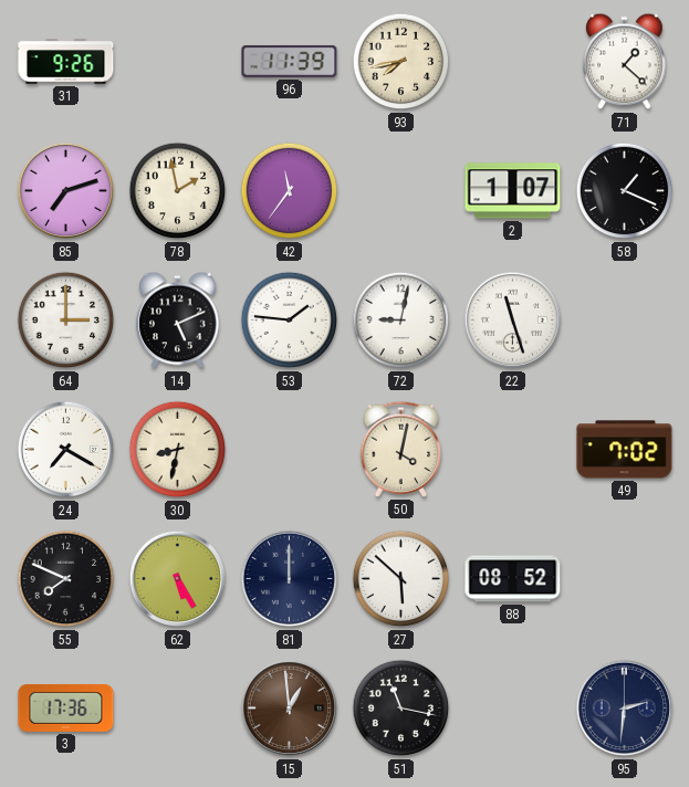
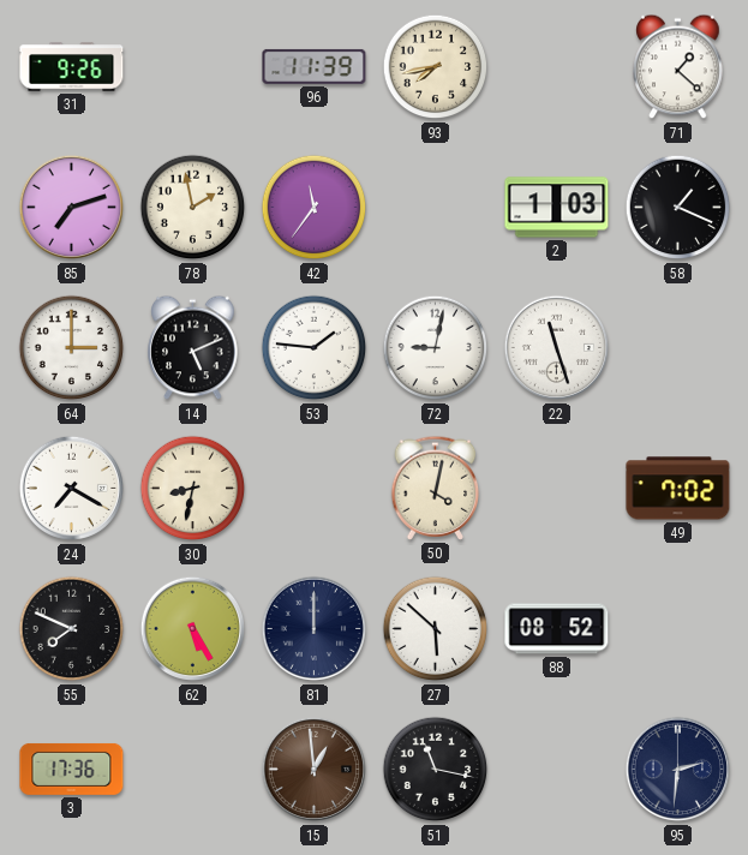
2: 1:07 -> 1:03 (557, 208)
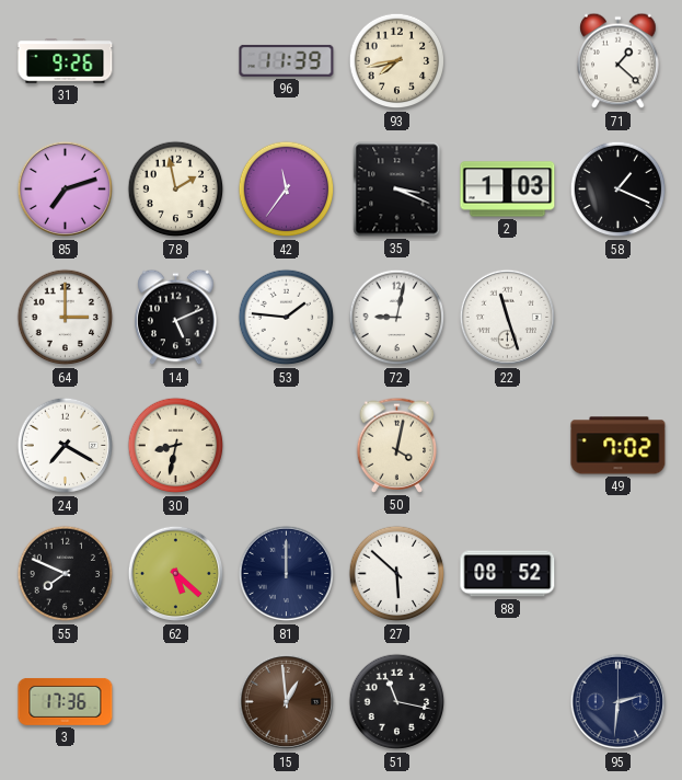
35: none -> 3:19 (397, 190)
62: 5:25 -> 5:22 (176, 574)
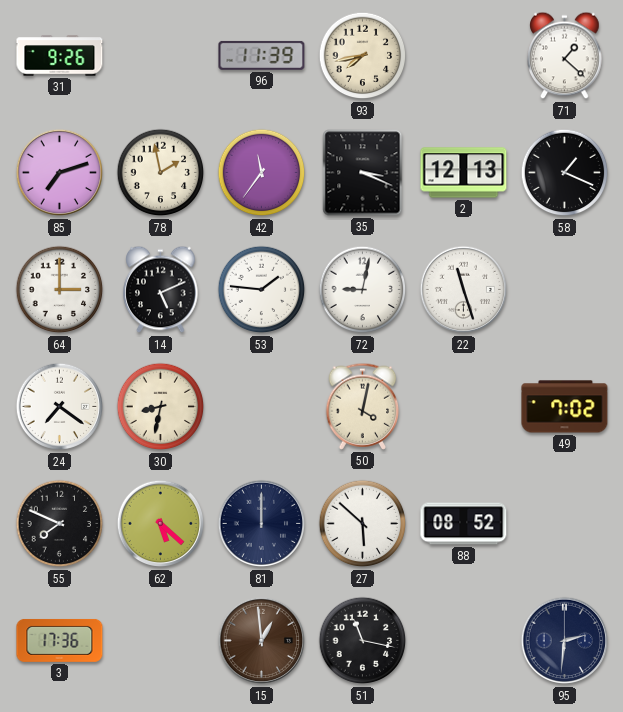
2: 1:03 -> 12:13 (464, 173)
24: 7:20 -> 7:21 (60, 407)
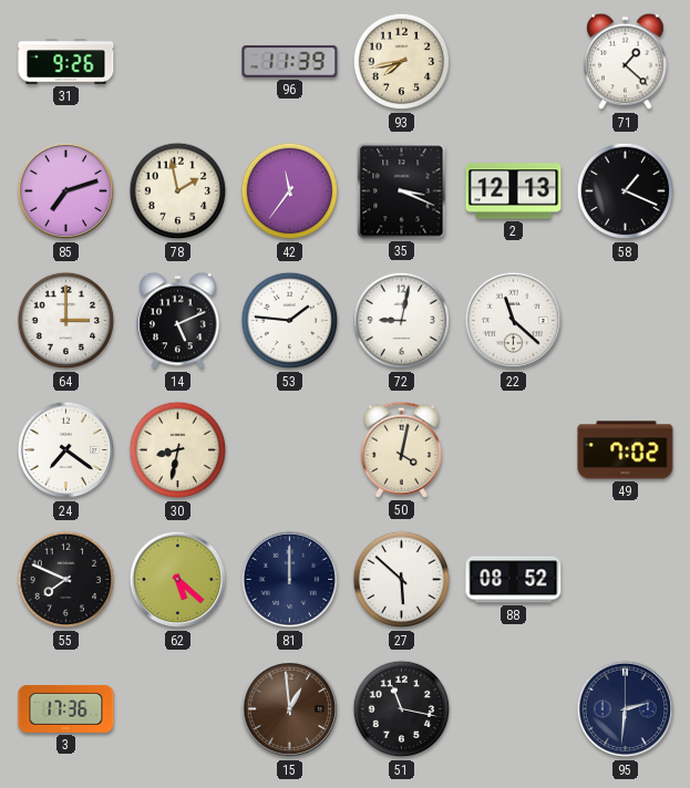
22: 11:27 -> 11:22 (514, 321)
